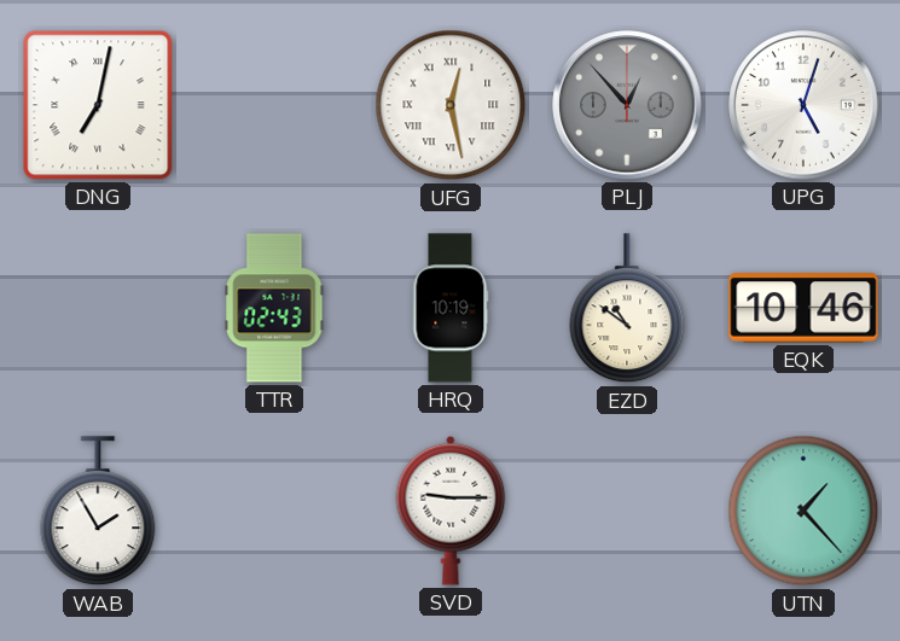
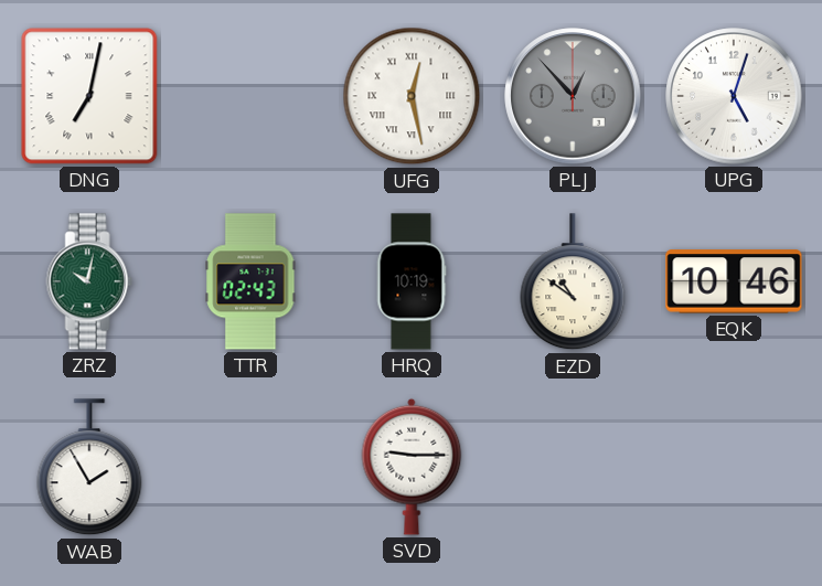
ZRZ: none -> 10:02 (89, 281)
UTN: 1:23 -> none (803, 511)
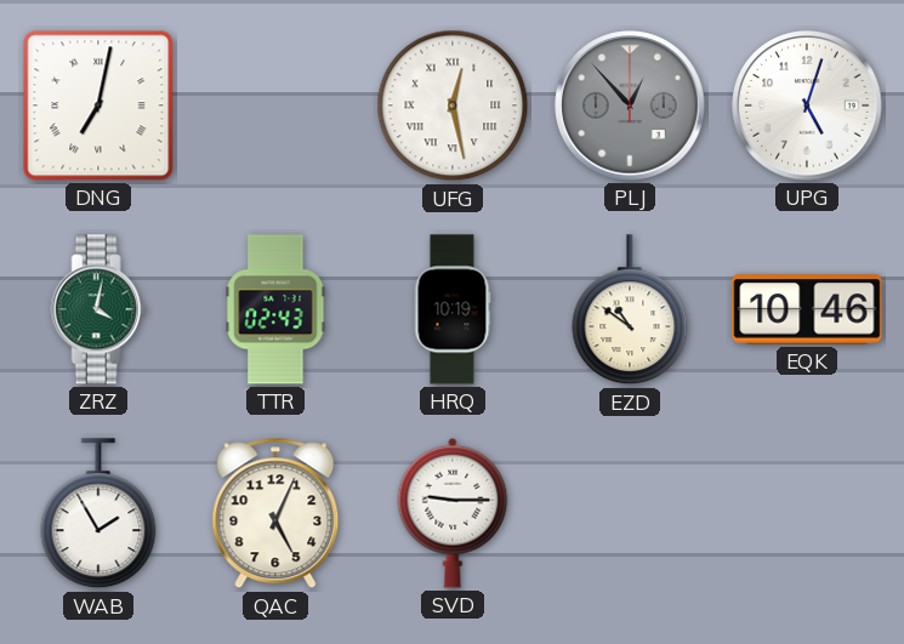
ZRZ: 10:02 -> 4:02 (98, 309)
QAC: none -> 5:04 (275, 513)
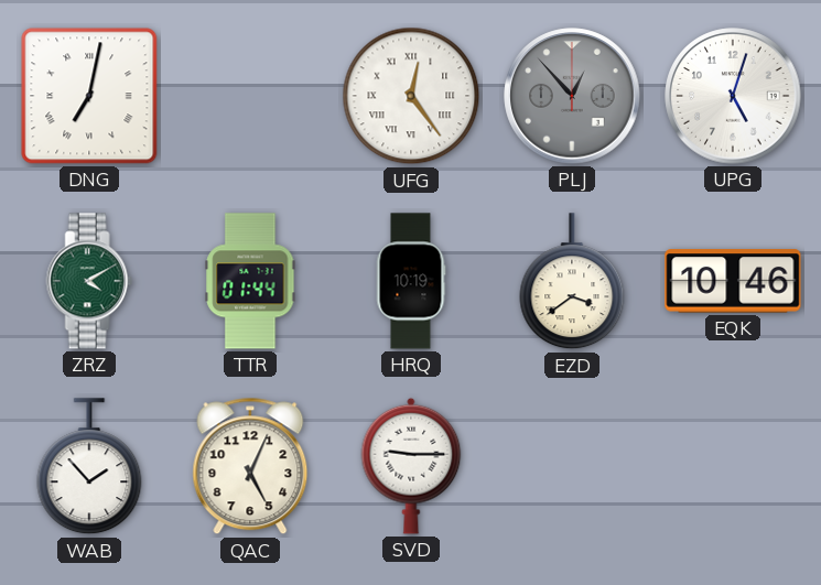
UFG: 12:28 -> 12:24 (411, 96)
ZRZ: 4:02 -> 4:10 (89, 281)
TTR: 02:43 -> 01:44 (250, 281)
EZD: 10:51 -> 3:39 (572, 282)
WAB: 1:55 -> 1:53 (89, 467)
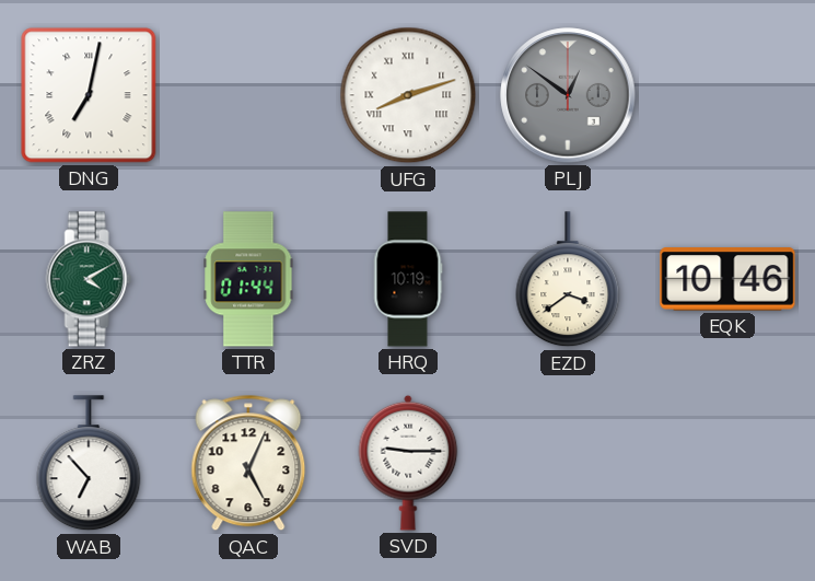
UFG: 12:24 -> 8:12 (408, 95)
PLJ: 12:53 -> 12:51 (568, 95)
UPG: 5:03 -> none (733, 96)
WAB: 1:53 -> 6:53 (89, 464)
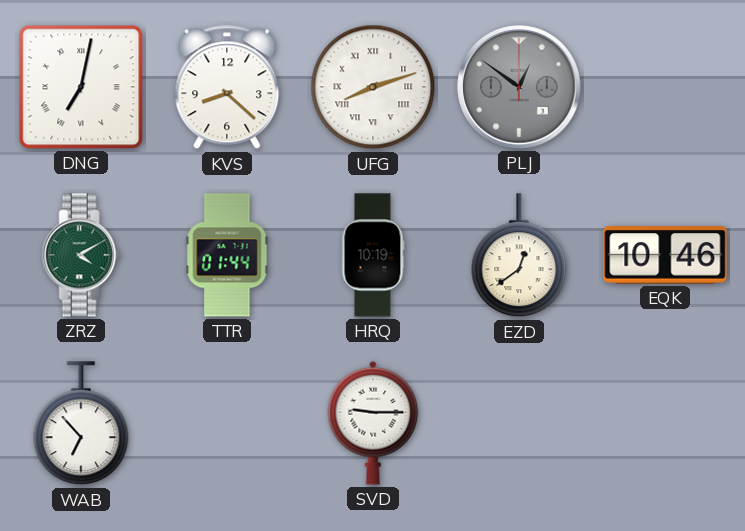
KVS: none -> 8:22 (227, 87)
EZD: 3:39 -> 12:39 (519, 256)
QAC: 5:04 -> none (248, 463)
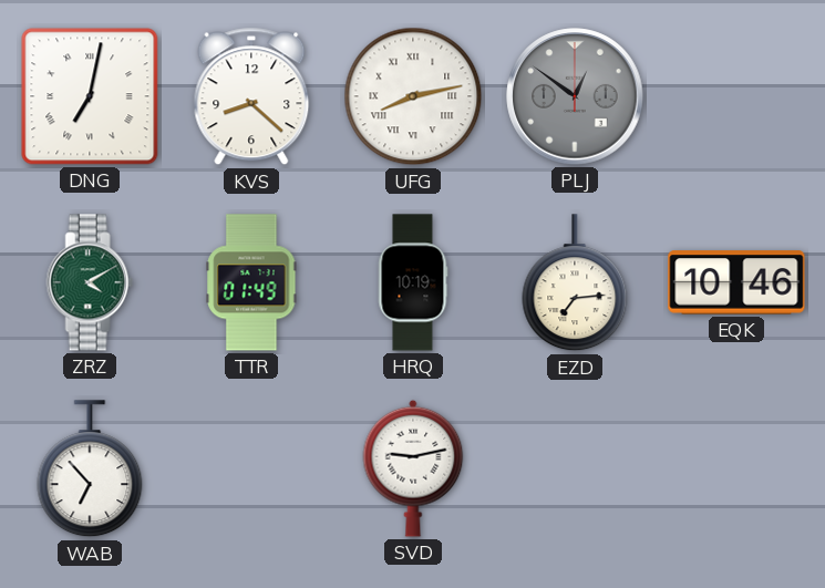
UFG: 8:12 -> 8:13 (413, 96)
TTR: 01:44 -> 01:49 (251, 282)
EZD: 12:39 -> 7:14 (575, 283)
SVD: 9:15 -> 9:13 (413, 468)
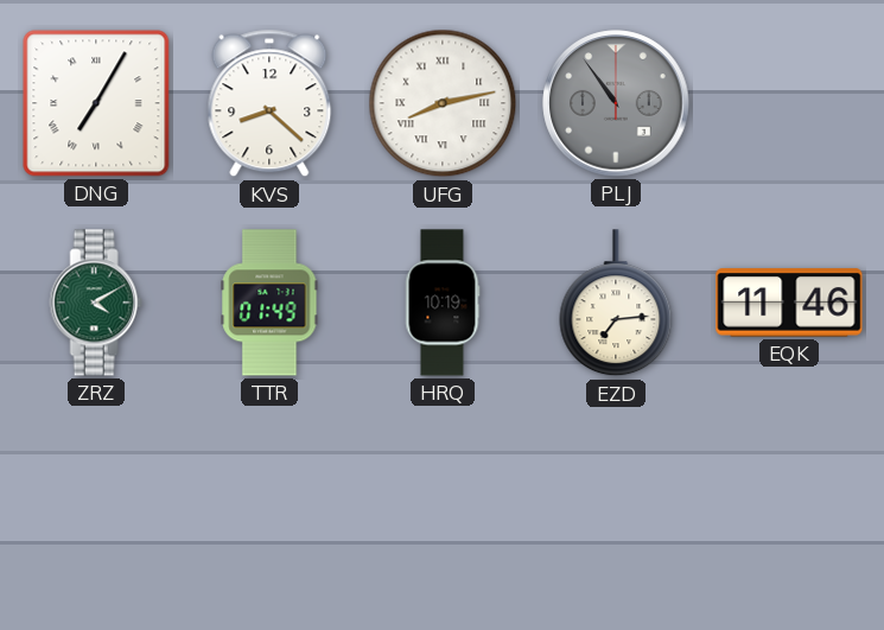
DNG: 7:02 -> 7:05 (96, 103)
PLJ: 12:51 -> 10:54 (616, 103)
EQK: 10:46 -> 11:46 (789, 303)
WAB: 6:53 -> none (90, 470)
SVD: 9:13 -> none (413, 468)
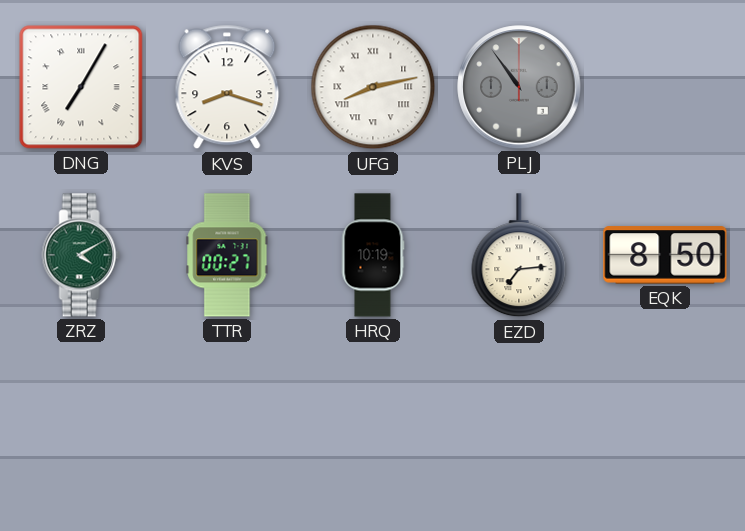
KVS: 8:22 -> 8:18 (227, 87)
TTR: 01:49 -> 00:27 (227, 255)
EQK: 11:46 -> 8:50 (665, 255)
